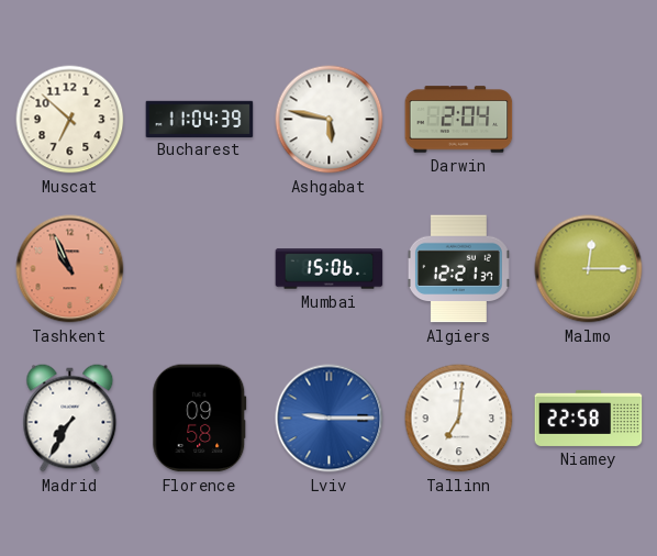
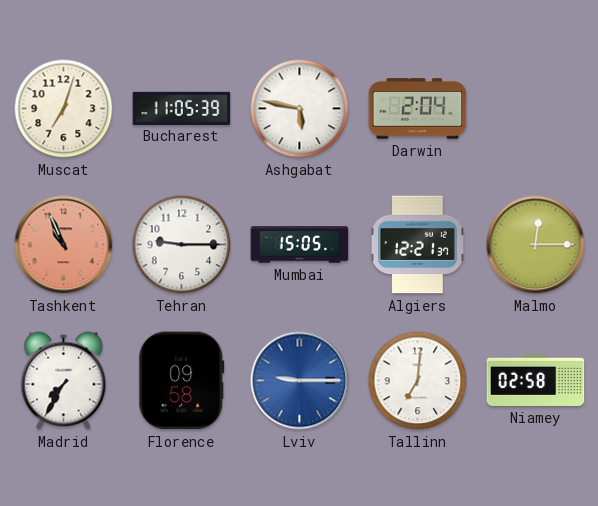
Muscat: 6:52 -> 7:03 (64, 109)
Bucharest: 11:04 -> 11:05 (182, 108)
Tehran: none -> 9:15 (182, 245)
Mumbai: 15:06 -> 15:05 (300, 245)
Niamey: 22:58 -> 02:58 (536, 380)
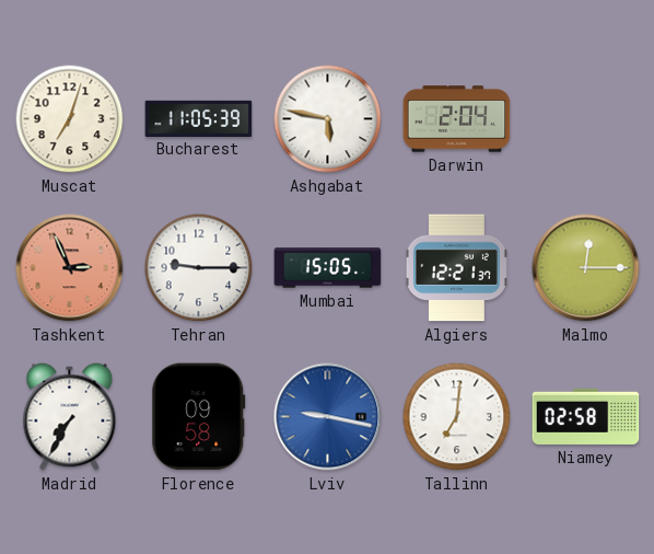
Tashkent: 10:56 -> 2:56 (70, 268)
Lviv: 9:15 -> 9:17 (328, 417)
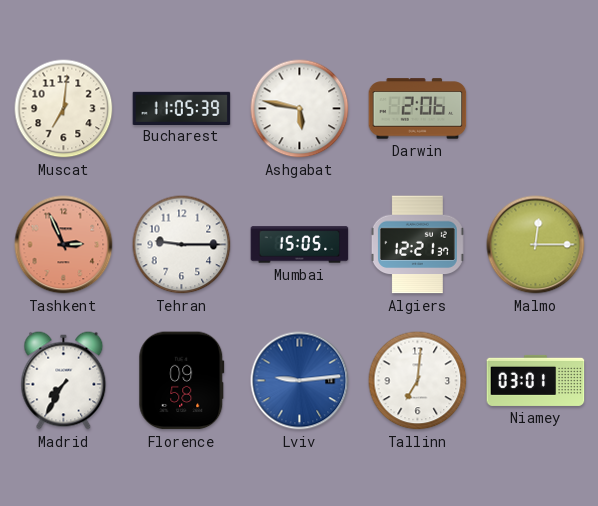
Muscat: 7:03 -> 7:01 (64, 109)
Darwin: 2:04 -> 2:06 (418, 109)
Lviv: 9:17 -> 9:14 (300, 381)
Niamey: 02:58 -> 03:01 (536, 380)
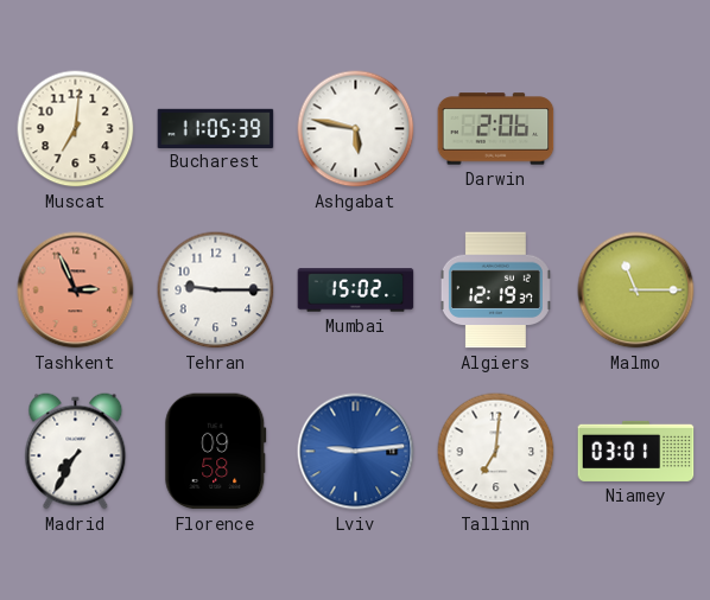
Mumbai: 15:05 -> 15:02 (356, 291)
Algiers: 12:21 -> 12:19 (495, 291)
Malmo: 12:15 -> 11:15 (636, 291)
